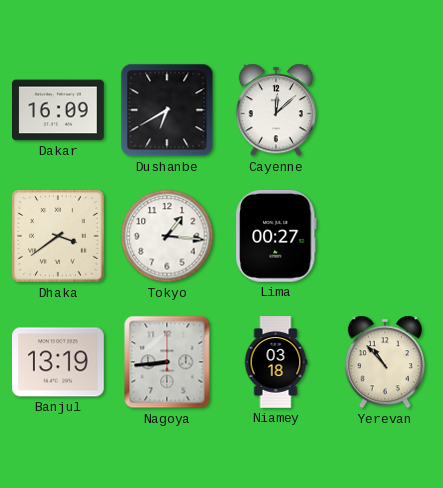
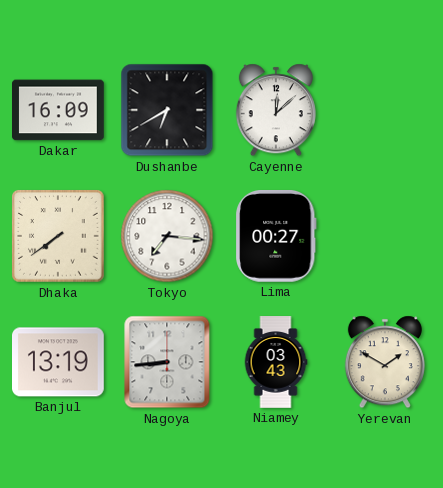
Dhaka: 3:39 -> 7:39 (59, 237)
Tokyo: 1:16 -> 7:16 (167, 236)
Niamey: 03:18 -> 03:43 (276, 362)
Yerevan: 10:53 -> 1:50 (385, 362)
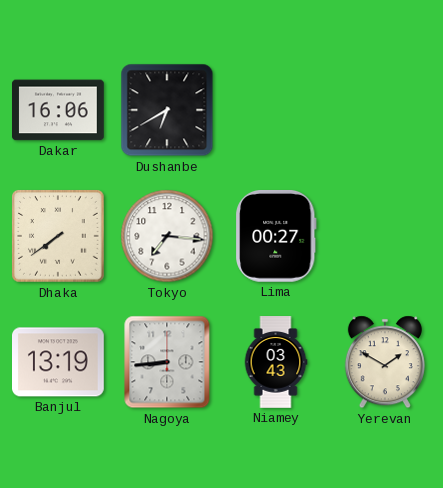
Dakar: 16:09 -> 16:06 (59, 110)
Cayenne: 12:08 -> none (276, 110)
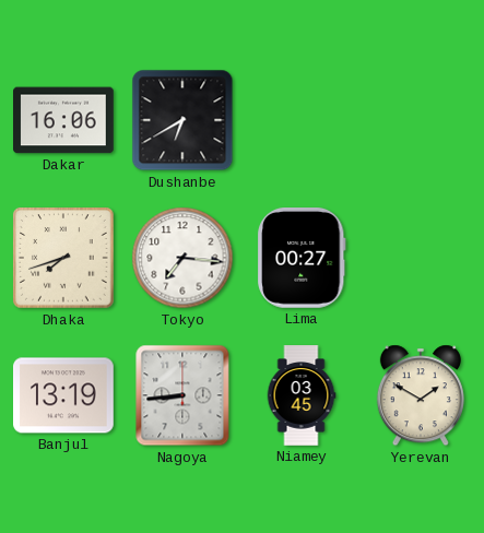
Dhaka: 7:39 -> 7:42 (64, 259)
Niamey: 03:43 -> 03:45 (302, 395)
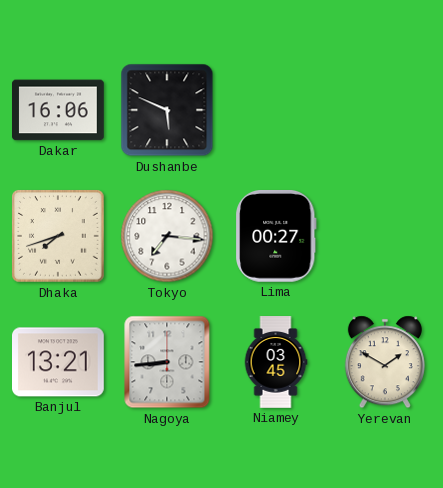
Dushanbe: 6:40 -> 5:49 (167, 110)
Banjul: 13:19 -> 13:21 (59, 362)
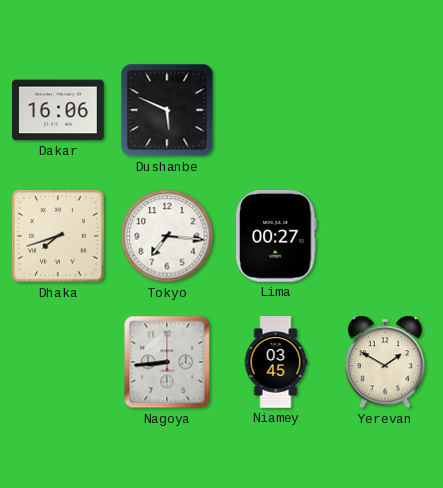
Banjul: 13:21 -> none (59, 362)
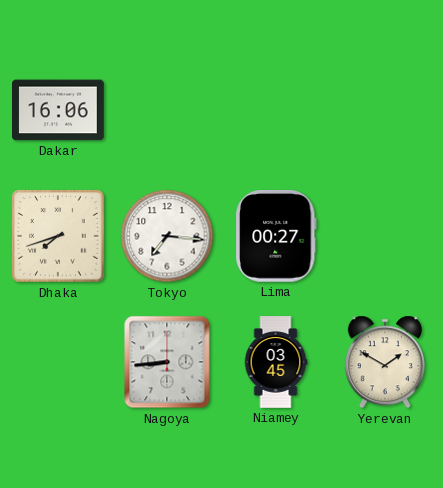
Dushanbe: 5:49 -> none (167, 110)
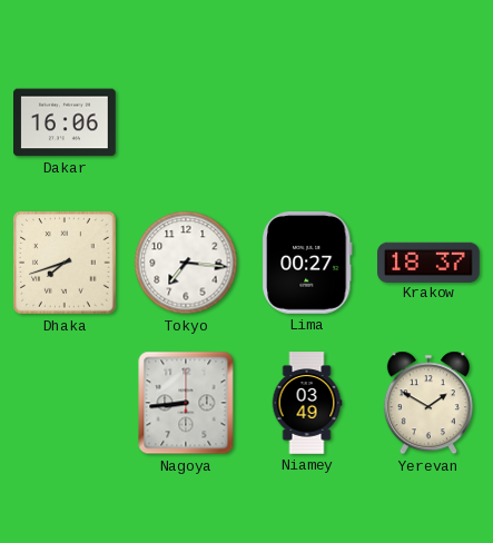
Krakow: none -> 18:37 (430, 261)
Niamey: 03:45 -> 03:49 (307, 403)
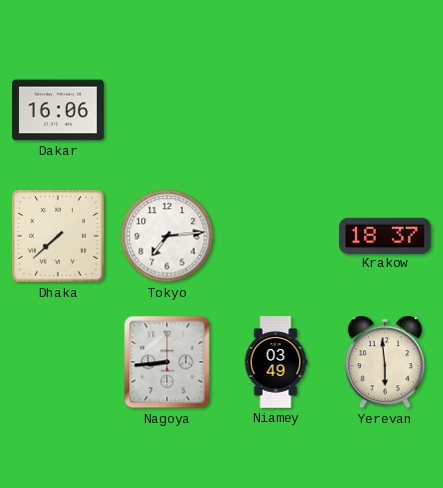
Dhaka: 7:42 -> 7:38 (59, 237)
Tokyo: 7:16 -> 7:14 (167, 236)
Lima: 00:27 -> none (307, 264)
Yerevan: 1:50 -> 5:59 (385, 362)
